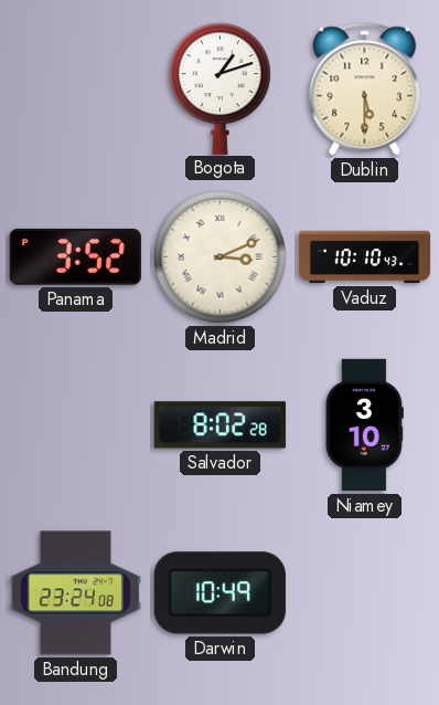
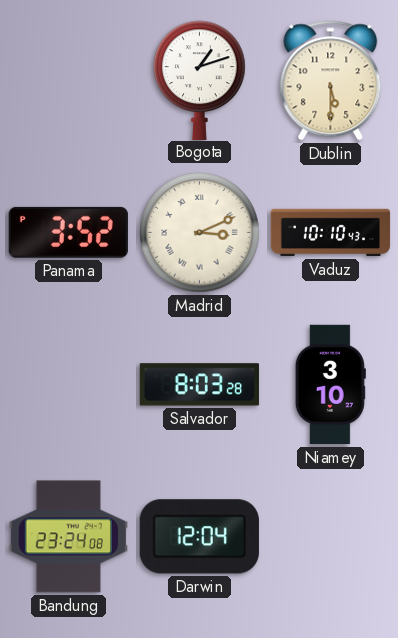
Salvador: 8:02 -> 8:03 (199, 385)
Darwin: 10:49 -> 12:04 (199, 537)
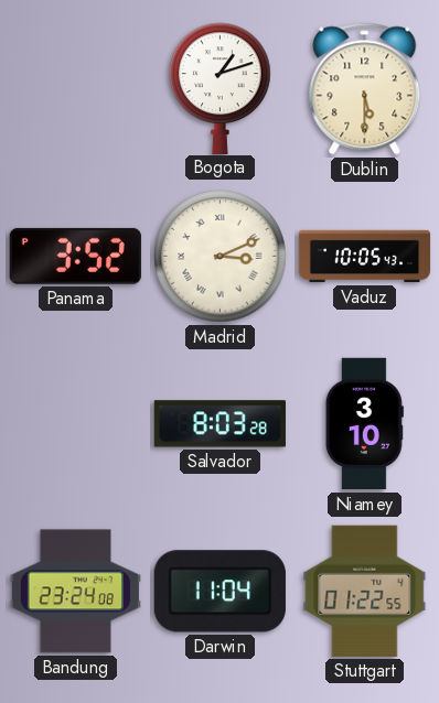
Vaduz: 10:10 -> 10:05 (365, 257)
Darwin: 12:04 -> 11:04 (219, 592)
Stuttgart: none -> 01:22 (365, 591)
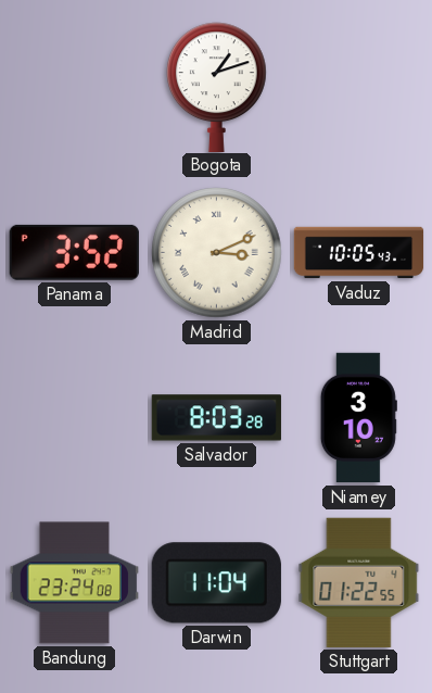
Dublin: 5:30 -> none (365, 89)
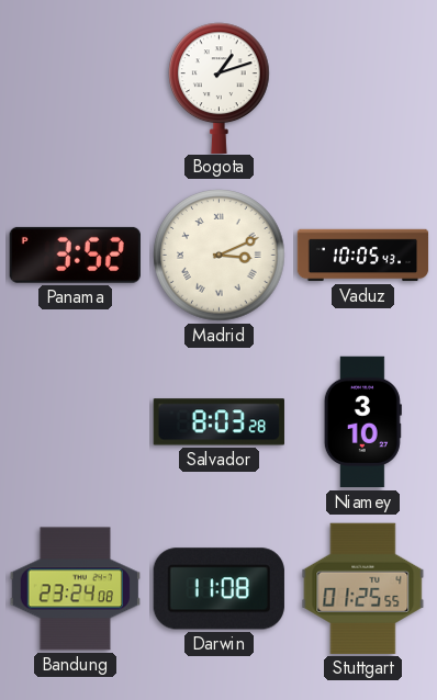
Darwin: 11:04 -> 11:08 (218, 589)
Stuttgart: 01:22 -> 01:25 (363, 588)
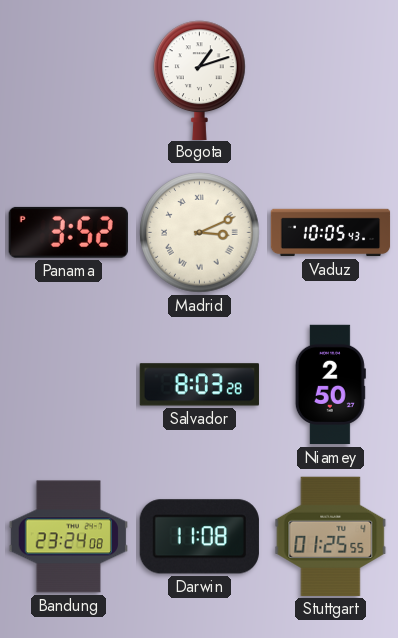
Niamey: 3:10 -> 2:50 (330, 385)
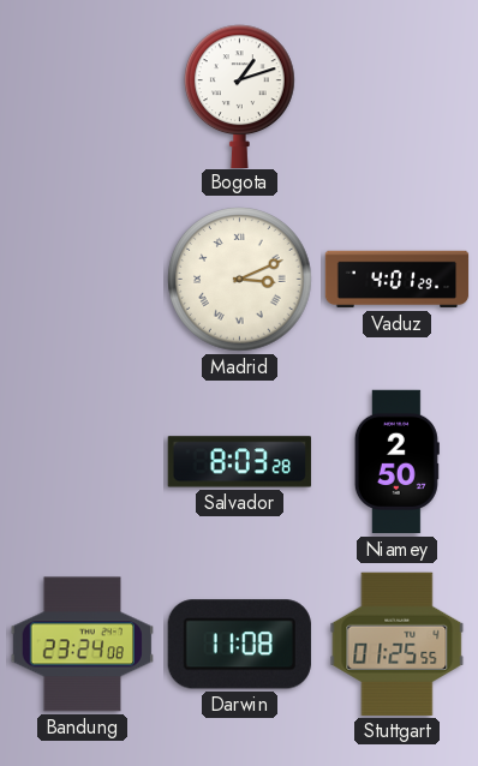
Panama: 3:52 -> none (68, 232)
Vaduz: 10:05 -> 4:01 (398, 280)
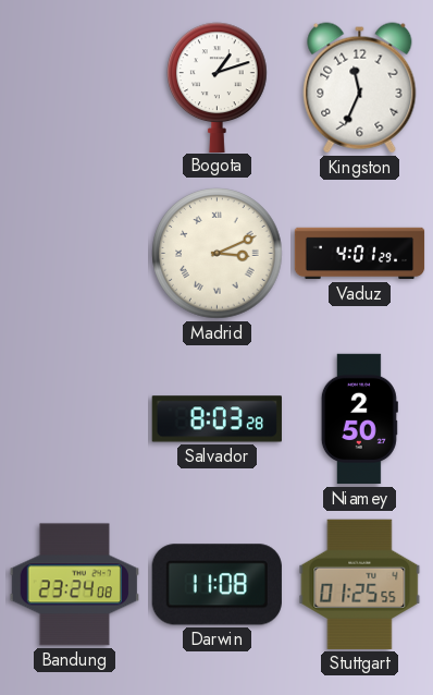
Kingston: none -> 11:34 (360, 88)
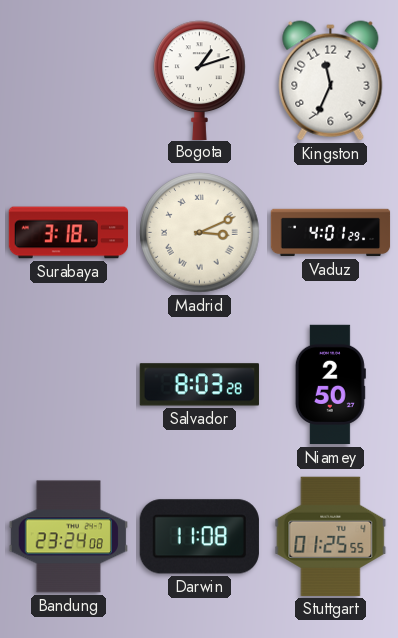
Surabaya: none -> 3:18 (69, 233)
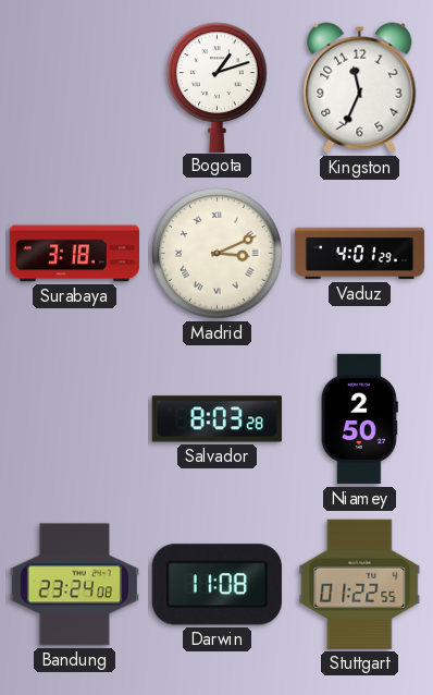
Stuttgart: 01:25 -> 01:22 (360, 584)
